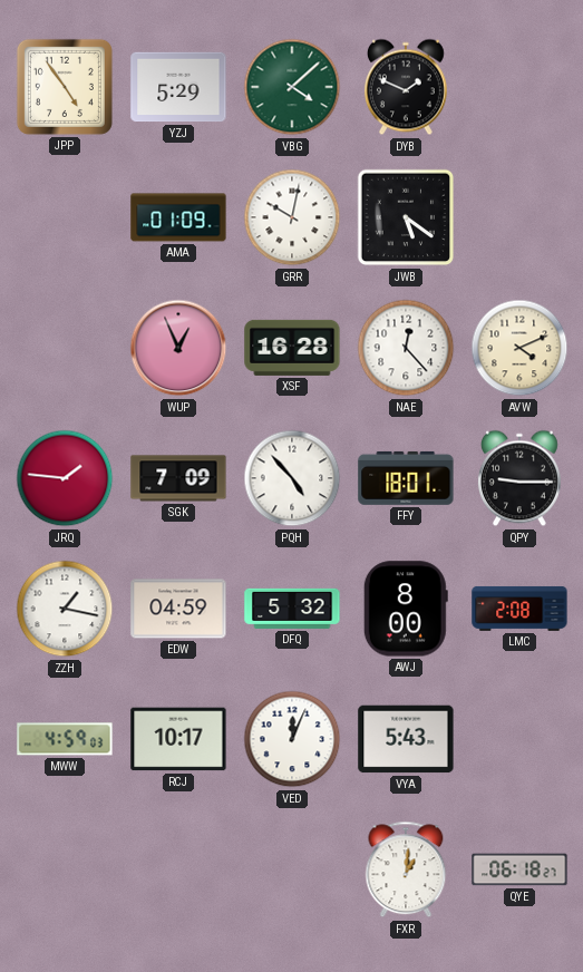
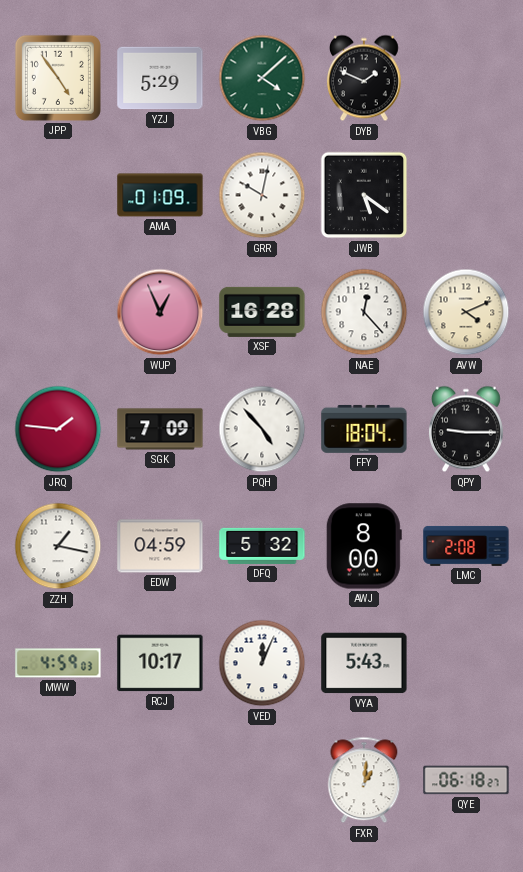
FFY: 18:01 -> 18:04 (364, 429)
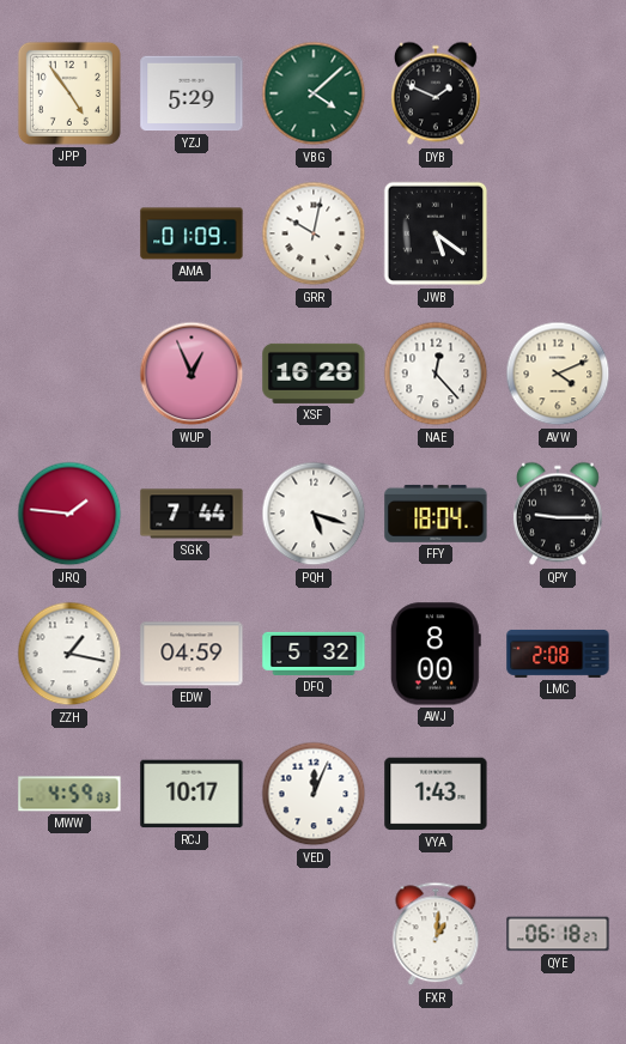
SGK: 7:09 -> 7:44 (192, 514)
PQH: 4:53 -> 5:18 (314, 514)
VYA: 5:43 -> 1:43 (436, 794)
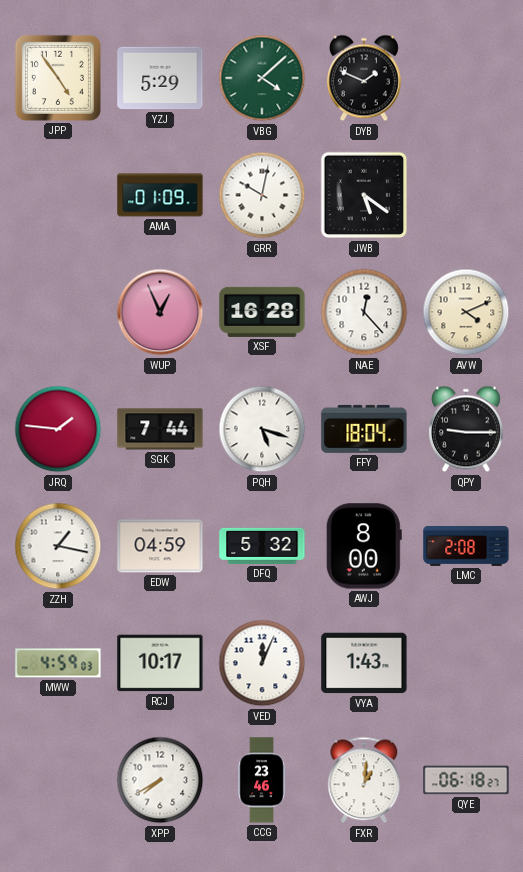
XPP: none -> 7:40 (160, 780)
CCG: none -> 23:46 (262, 780)
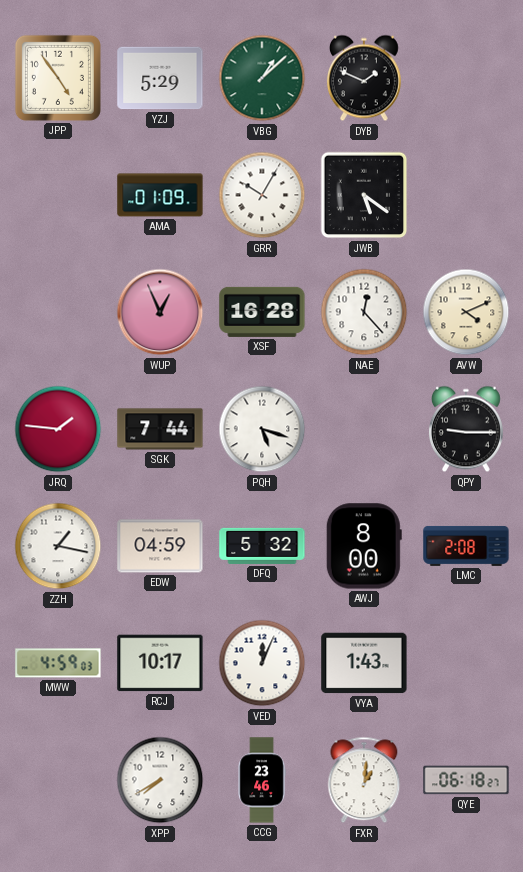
VBG: 4:08 -> 1:08 (262, 78)
GRR: 10:02 -> 10:05 (262, 195)
FFY: 18:04 -> none (364, 429)
